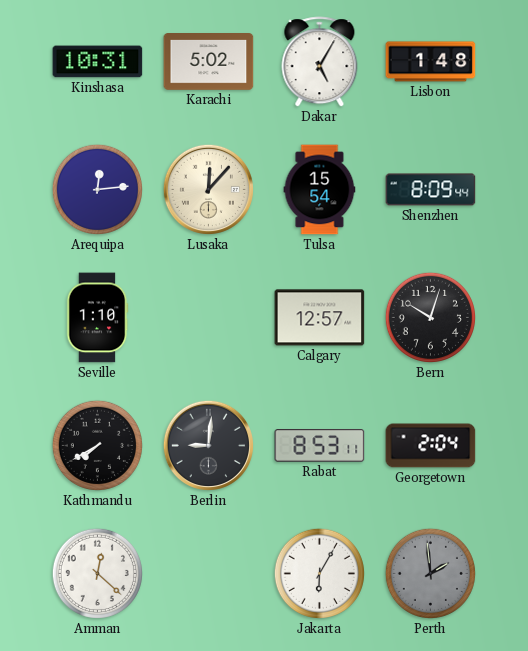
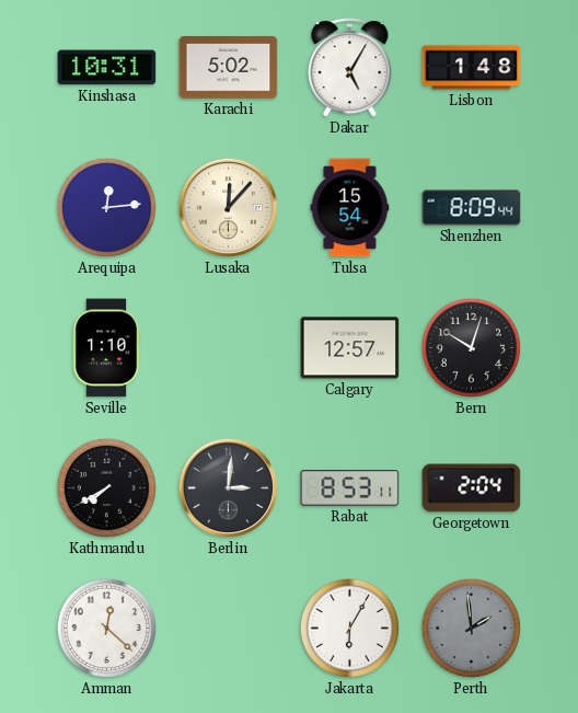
Berlin: 9:01 -> 3:01 (228, 487)
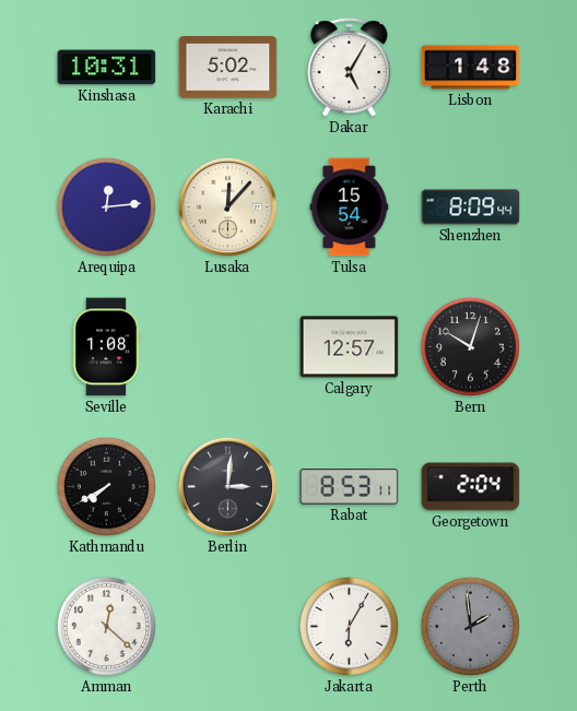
Seville: 1:10 -> 1:08 (106, 347)
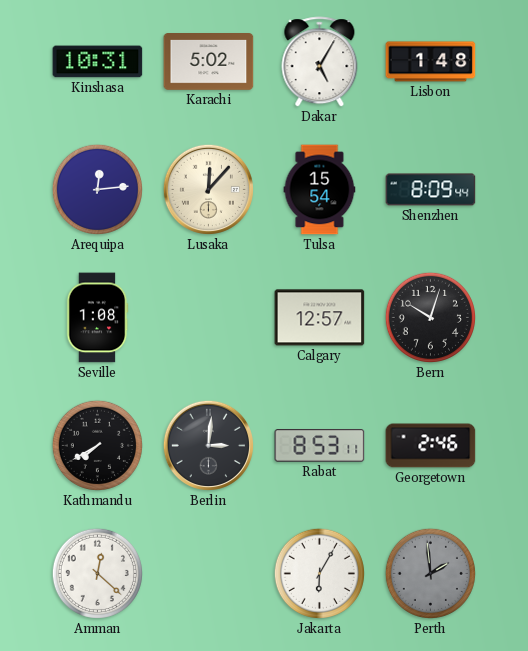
Georgetown: 2:04 -> 2:46 (431, 446)
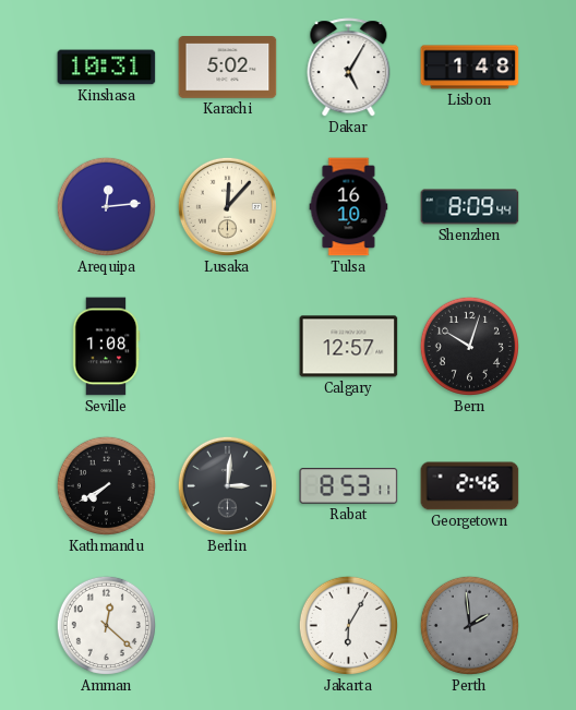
Tulsa: 15:54 -> 16:10 (349, 207)
